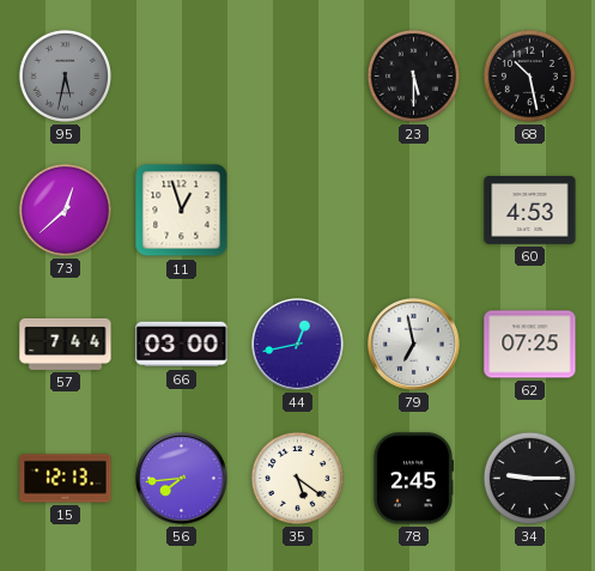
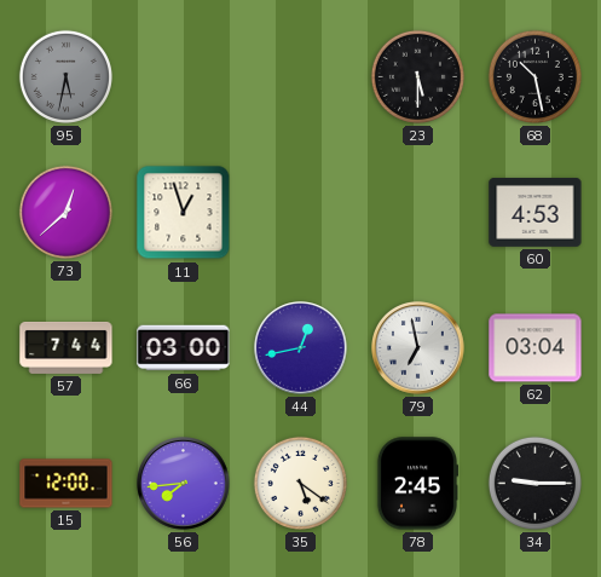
62: 07:25 -> 03:04 (536, 348)
15: 12:13 -> 12:00 (67, 484)
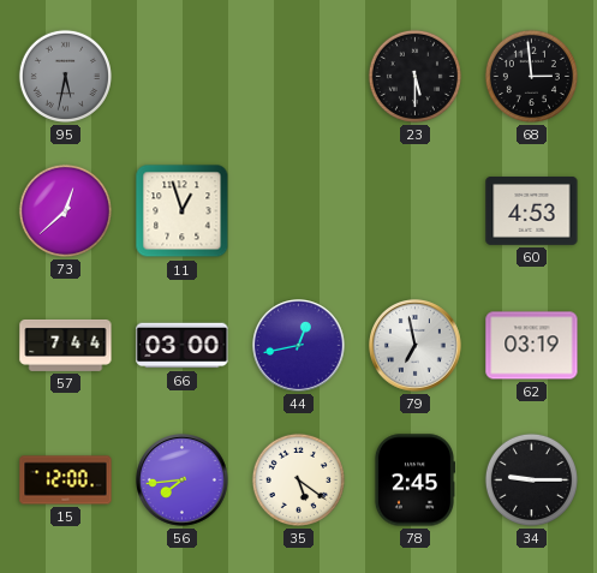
68: 10:28 -> 2:59 (531, 76)
62: 03:04 -> 03:19 (532, 346)
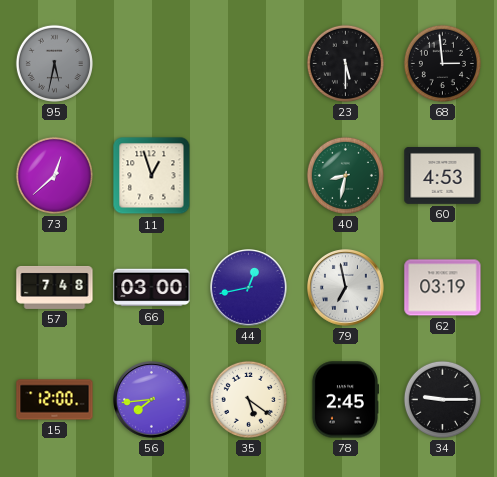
40: none -> 8:32 (345, 175)
57: 7:44 -> 7:48 (55, 287)
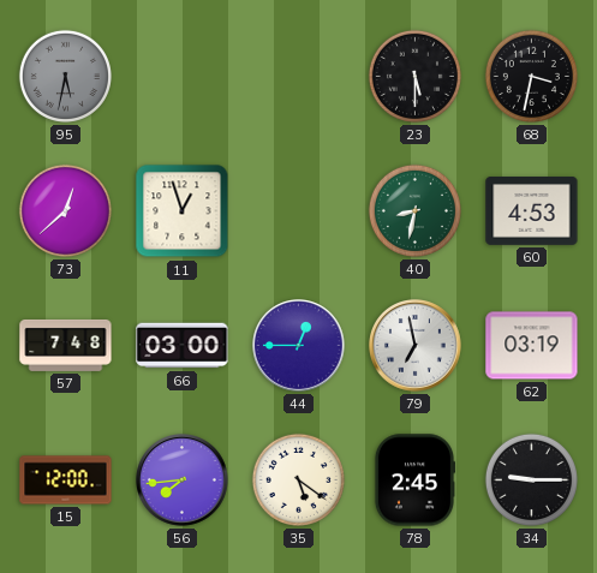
68: 2:59 -> 3:32 (531, 76)
44: 12:43 -> 12:45 (299, 346)
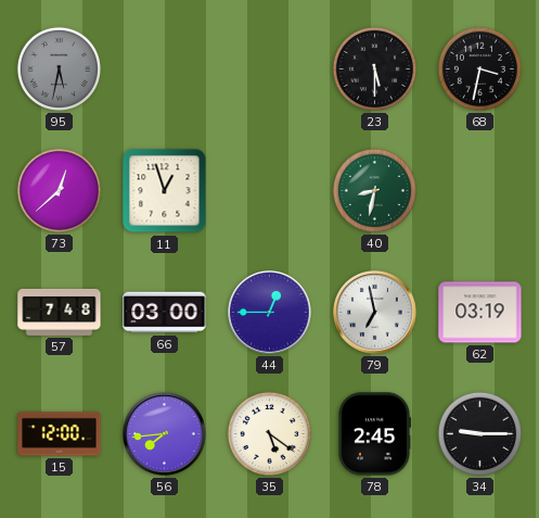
60: 4:53 -> none (532, 211)
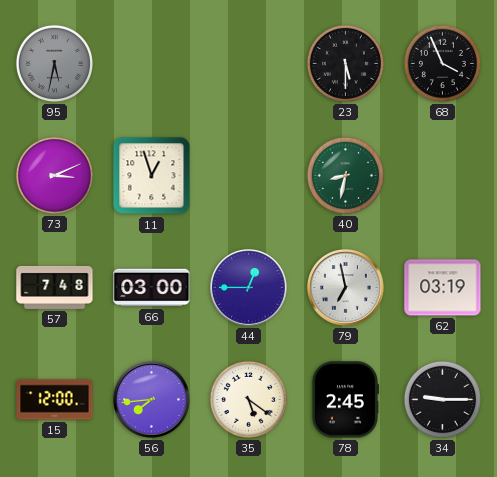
68: 3:32 -> 3:56 (442, 63)
73: 12:38 -> 3:11 (54, 175)
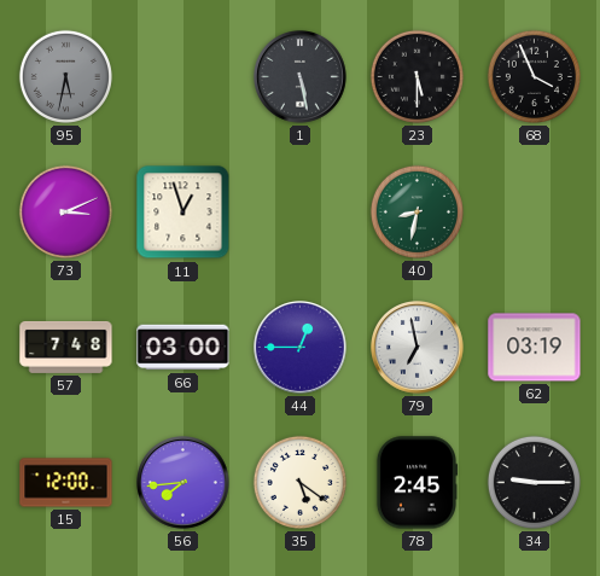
1: none -> 5:28 (301, 77)
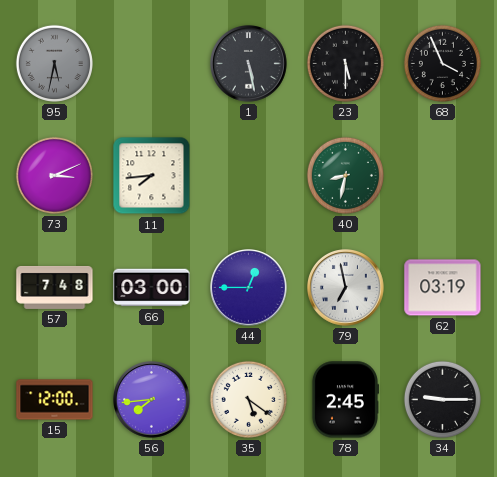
11: 12:57 -> 7:44 (152, 176)
